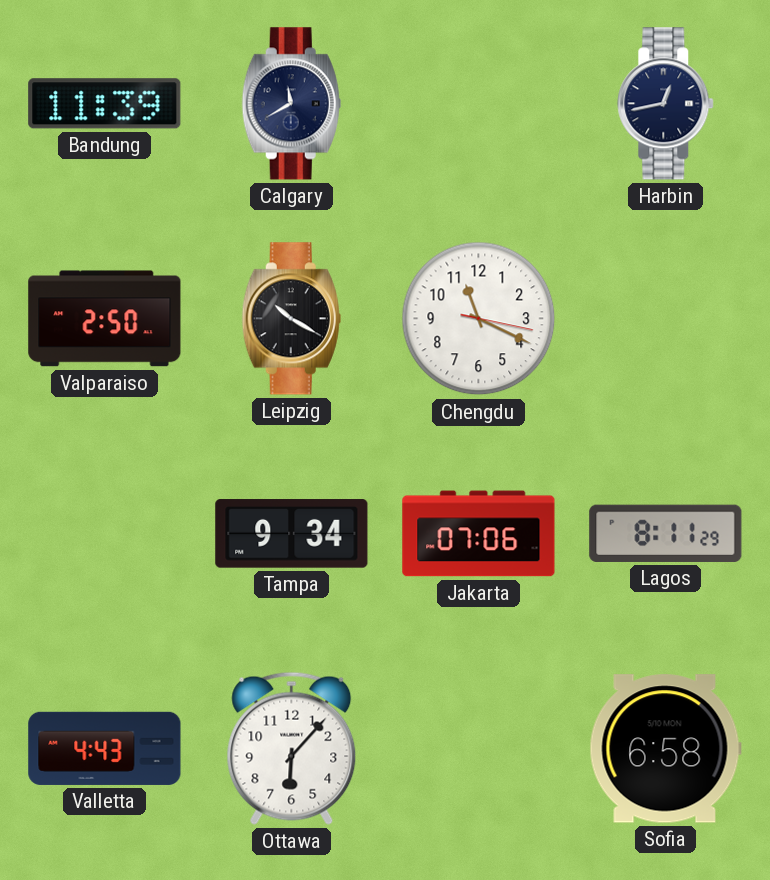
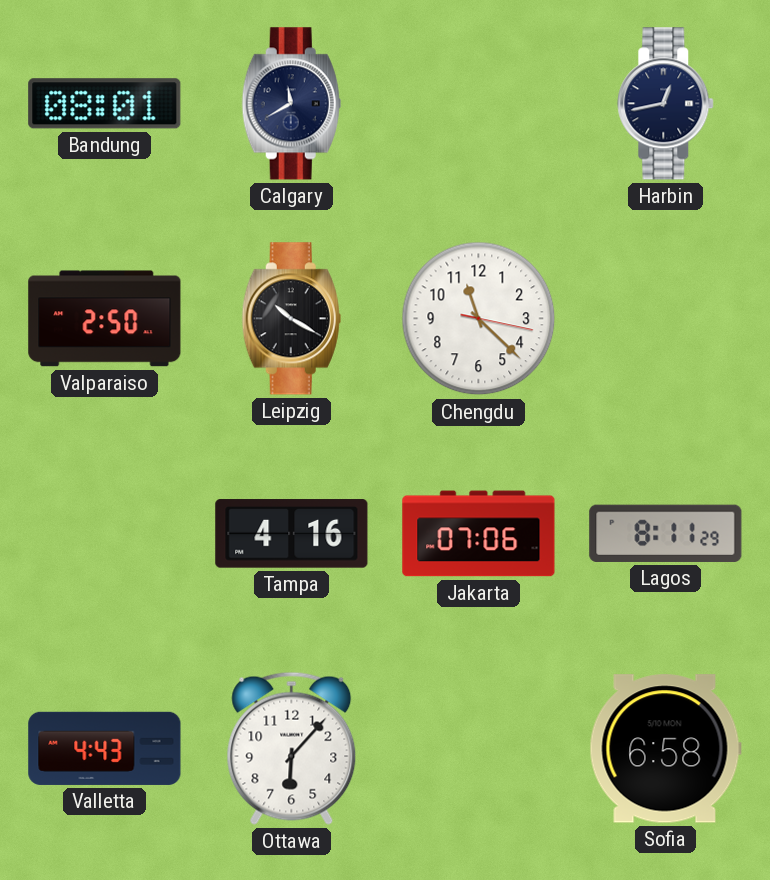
Bandung: 11:39 -> 08:01 (105, 104)
Chengdu: 11:19 -> 11:22 (479, 319)
Tampa: 9:34 -> 4:16 (292, 534)
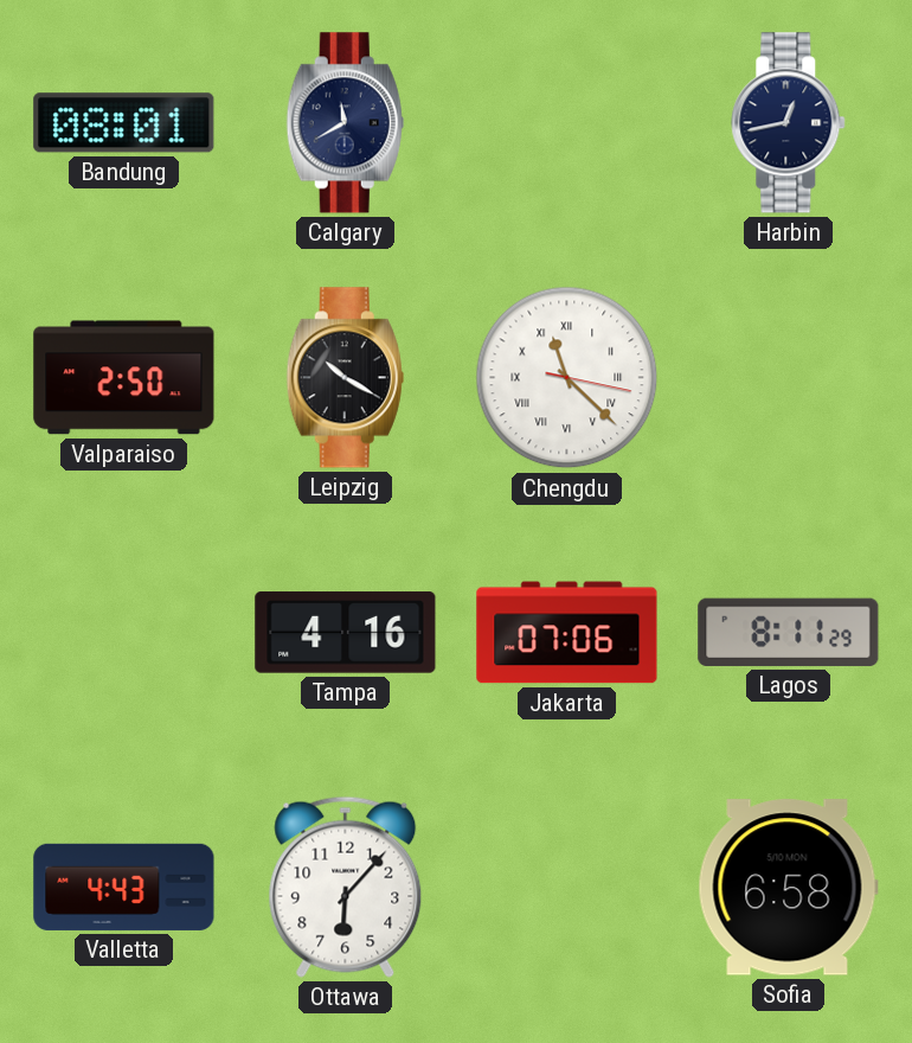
Chengdu numerals: Arabic -> Roman (567, 378)
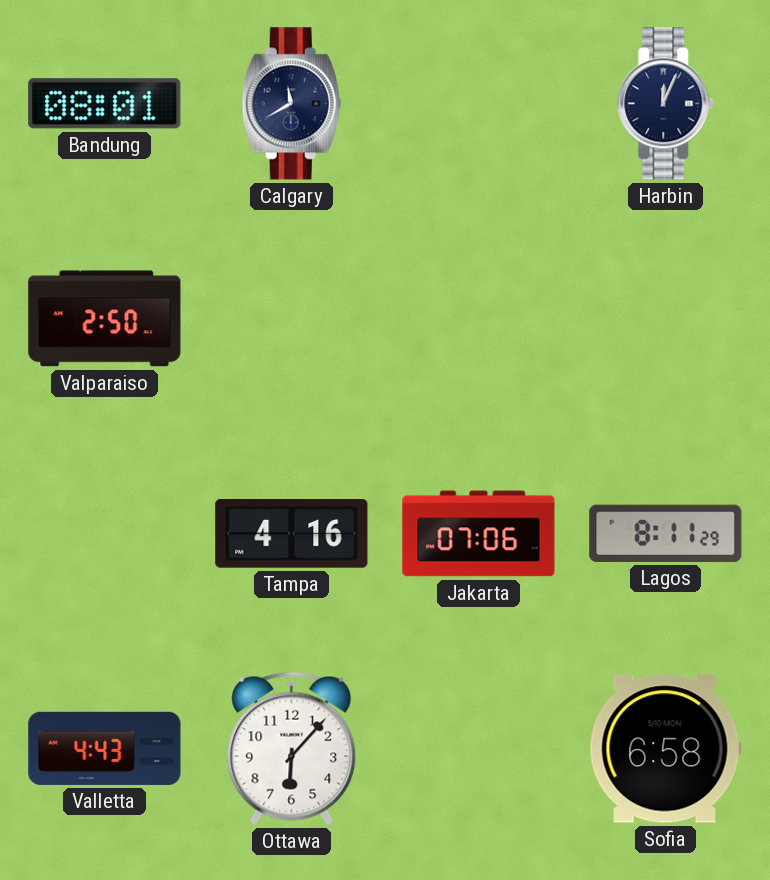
Harbin: 12:43 -> 12:04 (666, 104)
Leipzig: 10:20 -> none (345, 378)
Chengdu: 11:22 -> none (567, 378)
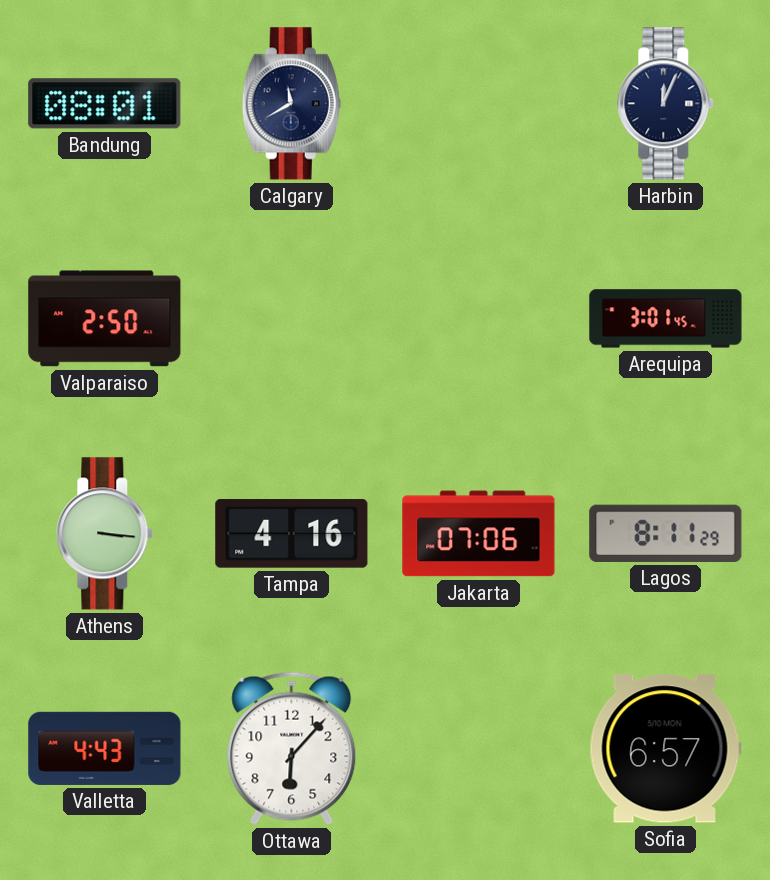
Arequipa: none -> 3:01 (666, 319)
Athens: none -> 3:16 (105, 534)
Sofia: 6:58 -> 6:57 (665, 749)
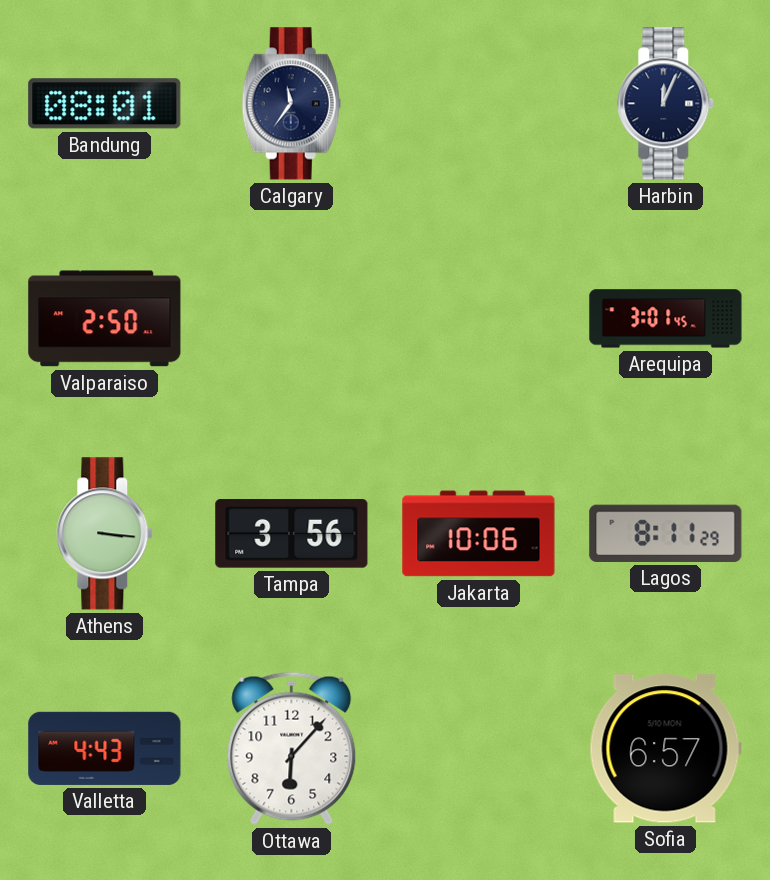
Calgary: 11:40 -> 11:36 (291, 104)
Tampa: 4:16 -> 3:56 (292, 534)
Jakarta: 07:06 -> 10:06 (479, 534)
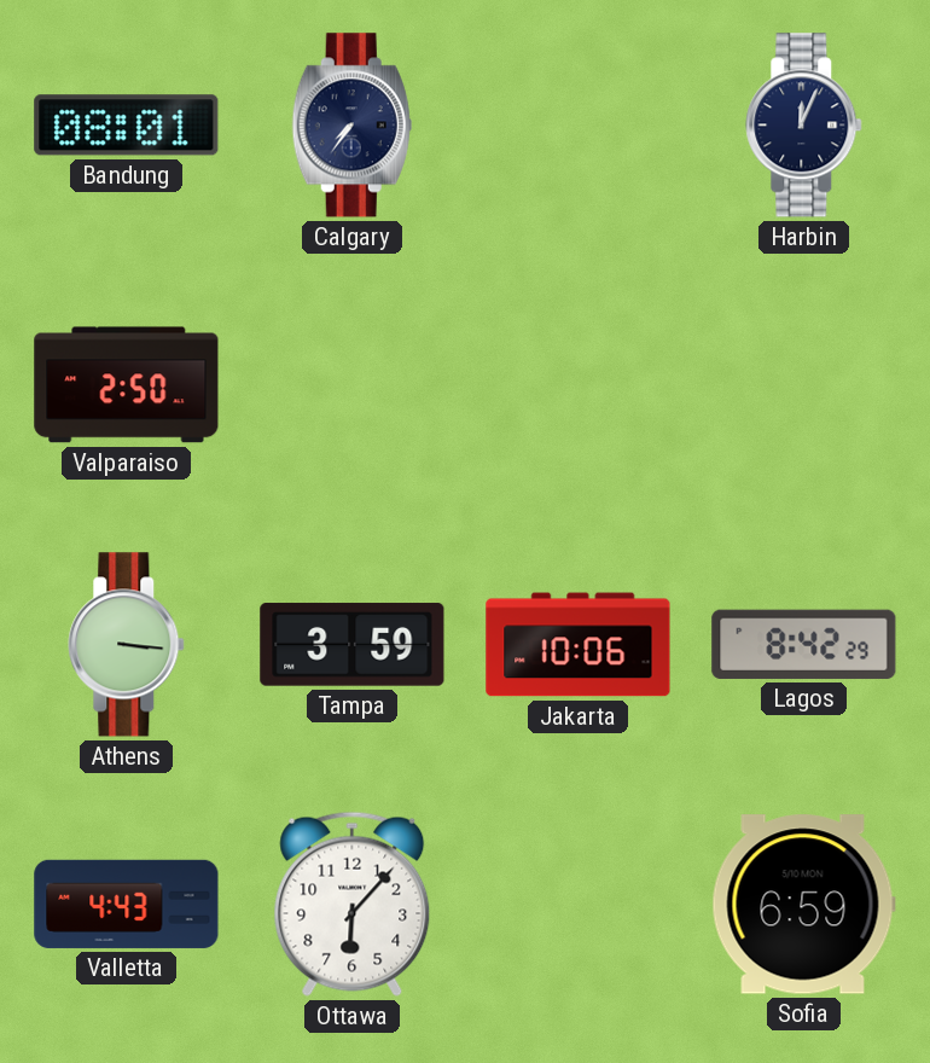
Calgary: 11:36 -> 7:36 (351, 126)
Arequipa: 3:01 -> none (666, 319)
Tampa: 3:56 -> 3:59 (353, 645)
Lagos: 8:11 -> 8:42 (804, 644)
Sofia: 6:57 -> 6:59 (803, 905)
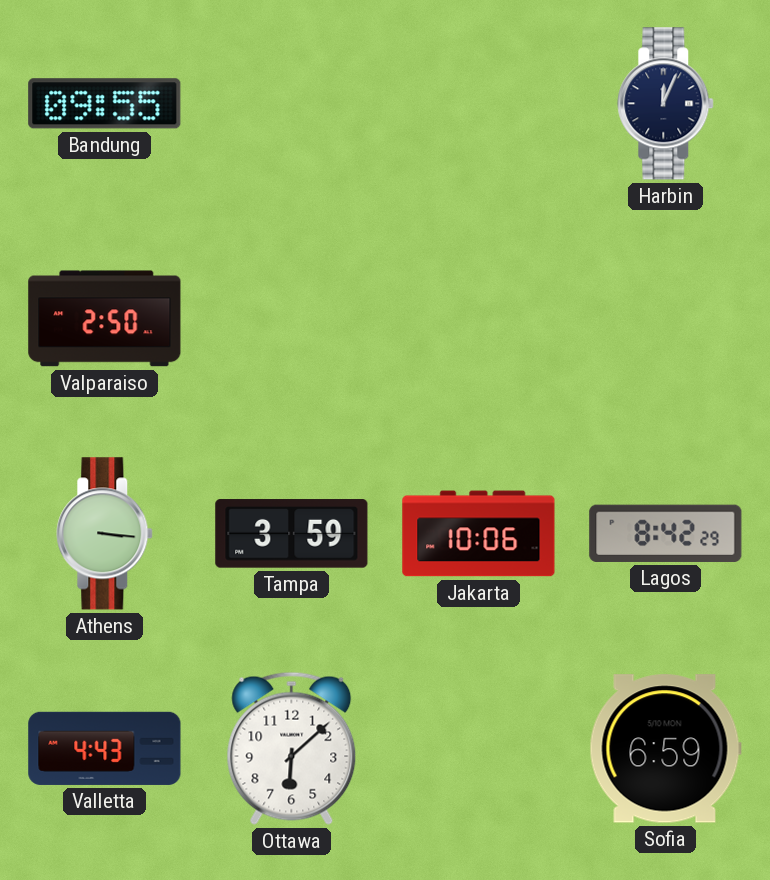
Bandung: 08:01 -> 09:55 (105, 104)
Calgary: 7:36 -> none (351, 126)
Ottawa: 6:07 -> 6:08 (292, 748)
